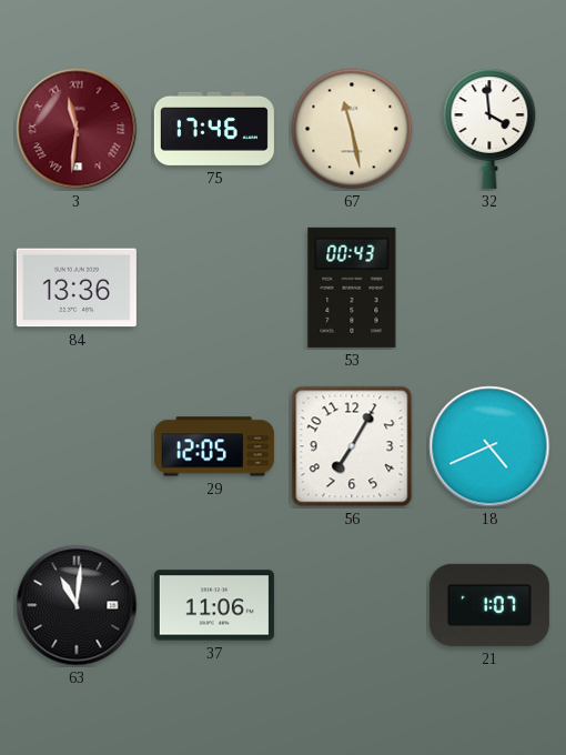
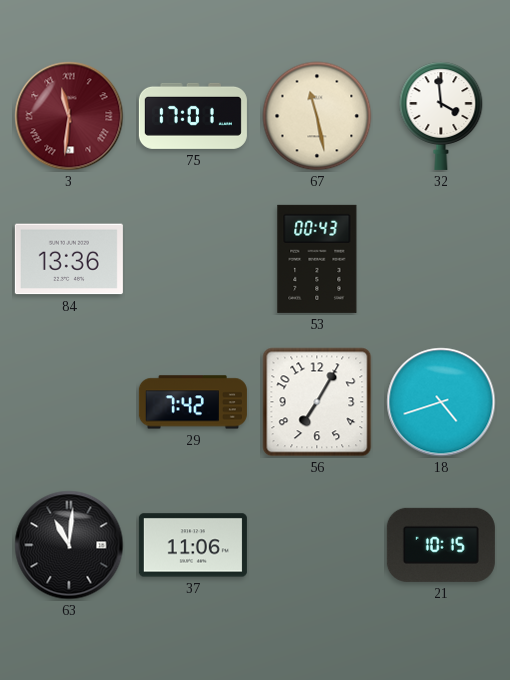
75: 17:46 -> 17:01 (193, 116)
29: 12:05 -> 7:42 (193, 402)
18: 4:41 -> 4:42 (441, 402)
21: 1:07 -> 10:15 (441, 545)
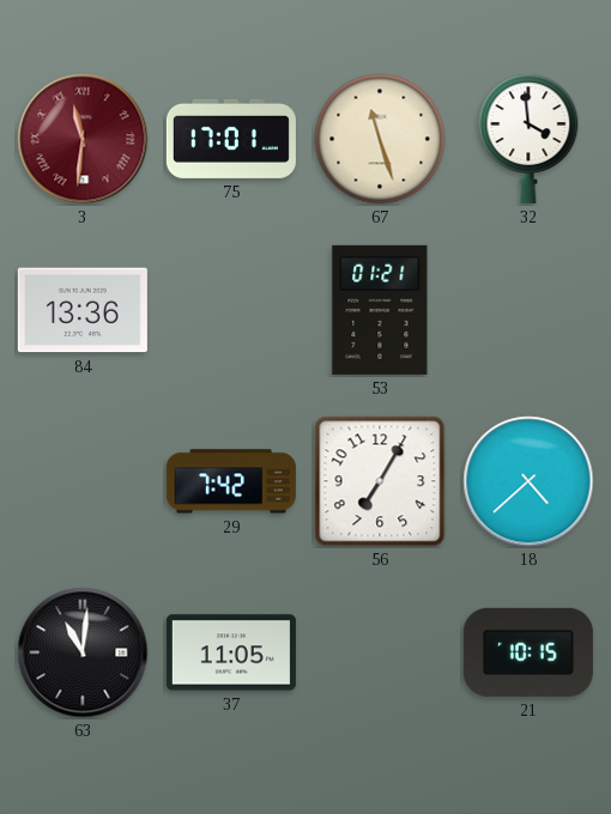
67: 11:28 -> 11:27 (380, 139)
53: 00:43 -> 01:21 (380, 310)
18: 4:42 -> 4:38 (528, 481)
37: 11:06 -> 11:05 (231, 652)
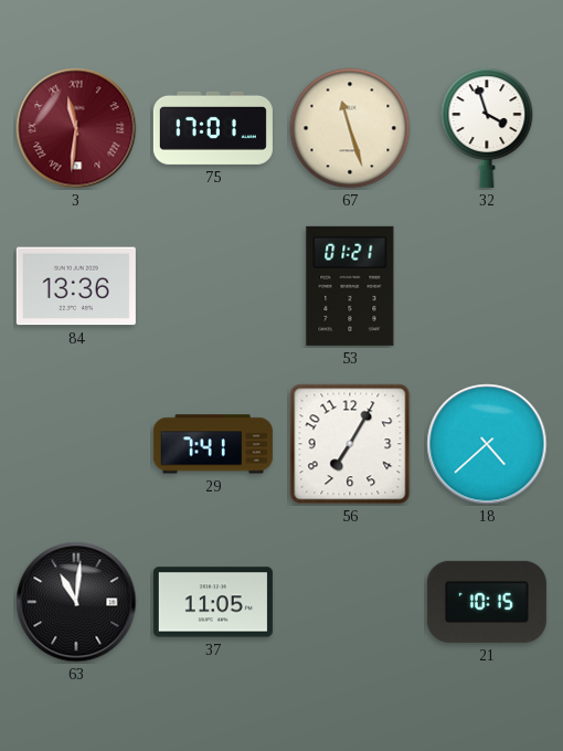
32: 3:59 -> 3:57 (487, 128)
29: 7:42 -> 7:41 (213, 444)
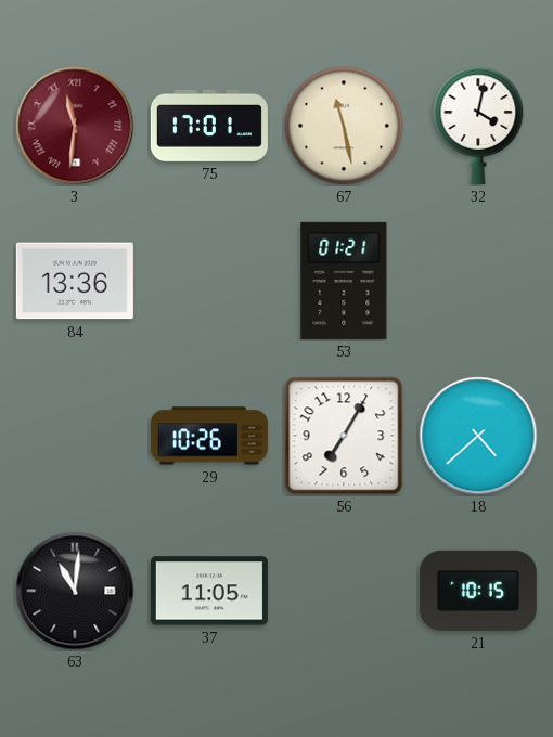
67: 11:27 -> 11:28 (344, 126)
32: 3:57 -> 4:02 (478, 126)
29: 7:41 -> 10:26 (209, 436)
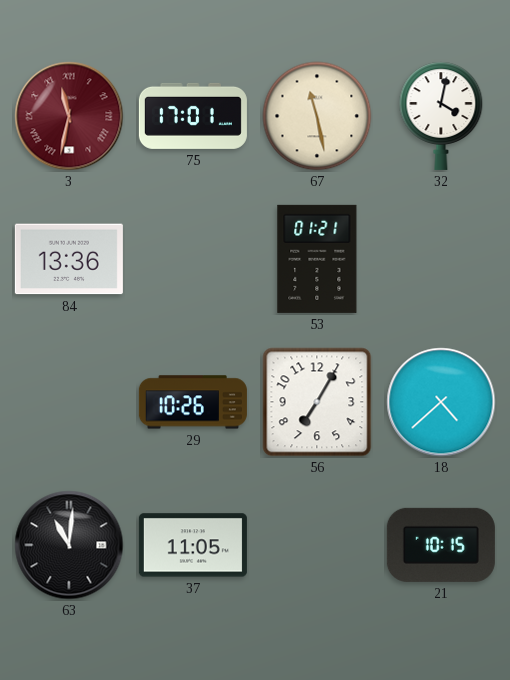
3: 11:31 -> 11:32 (69, 116)
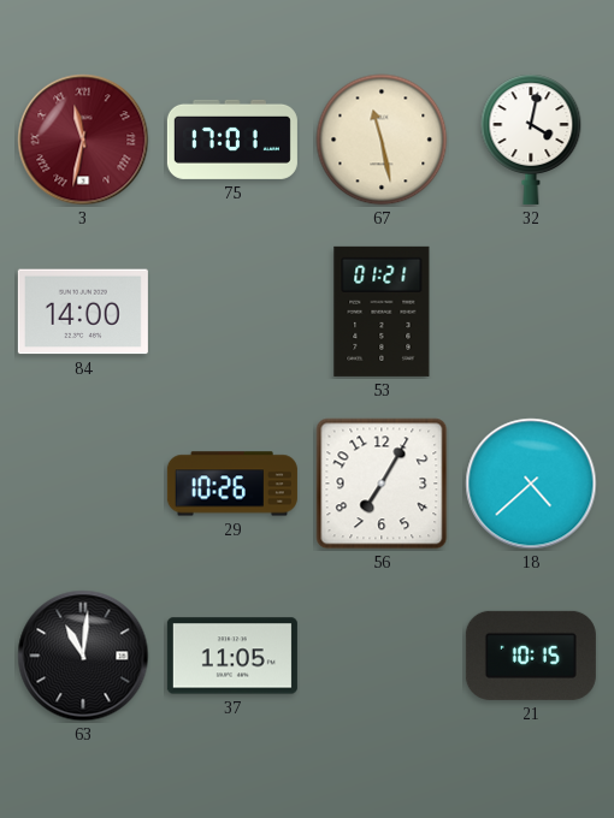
84: 13:36 -> 14:00 (83, 312)
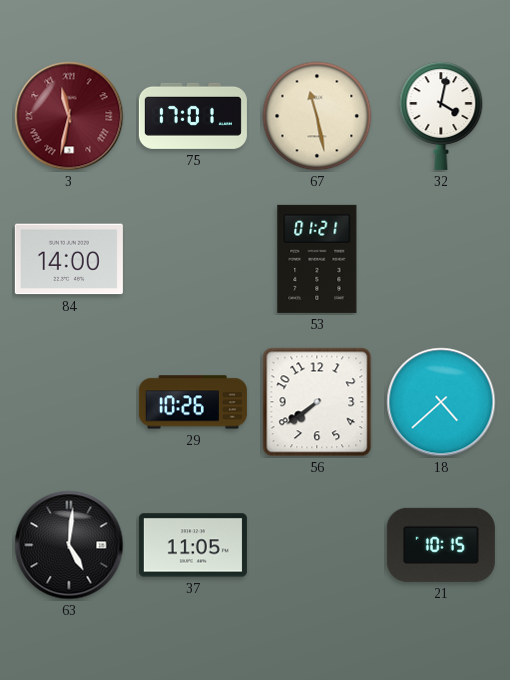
56: 7:05 -> 7:39 (317, 402)
63: 11:01 -> 5:01 (69, 545)
